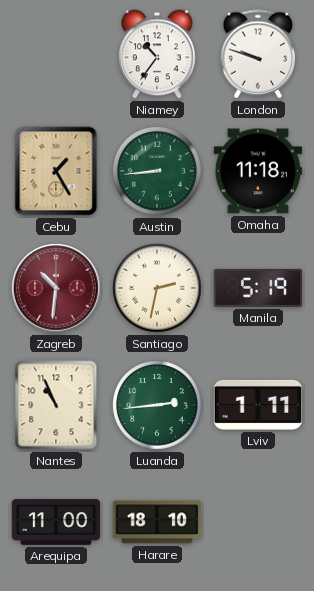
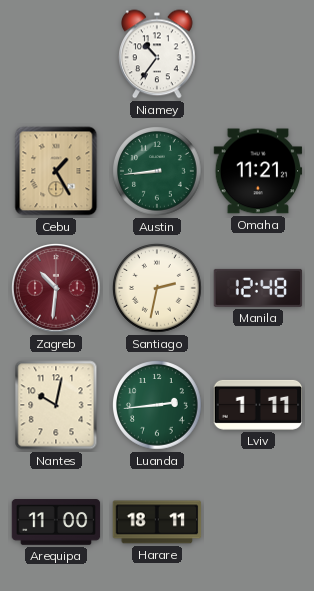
London: 9:48 -> none (258, 54)
Omaha: 11:18 -> 11:21 (258, 171)
Manila: 5:19 -> 12:48 (258, 288)
Nantes: 10:56 -> 10:02 (56, 405)
Harare: 18:10 -> 18:11 (157, 522)
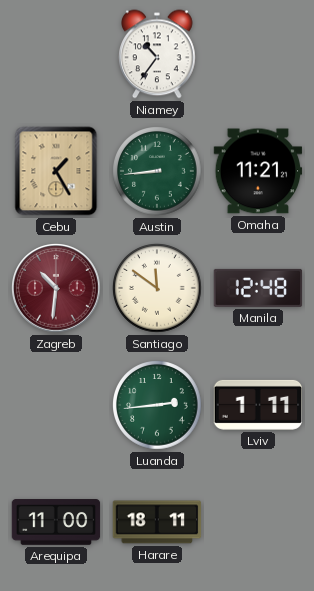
Santiago: 2:32 -> 11:51 (158, 289)
Nantes: 10:02 -> none (56, 405)
